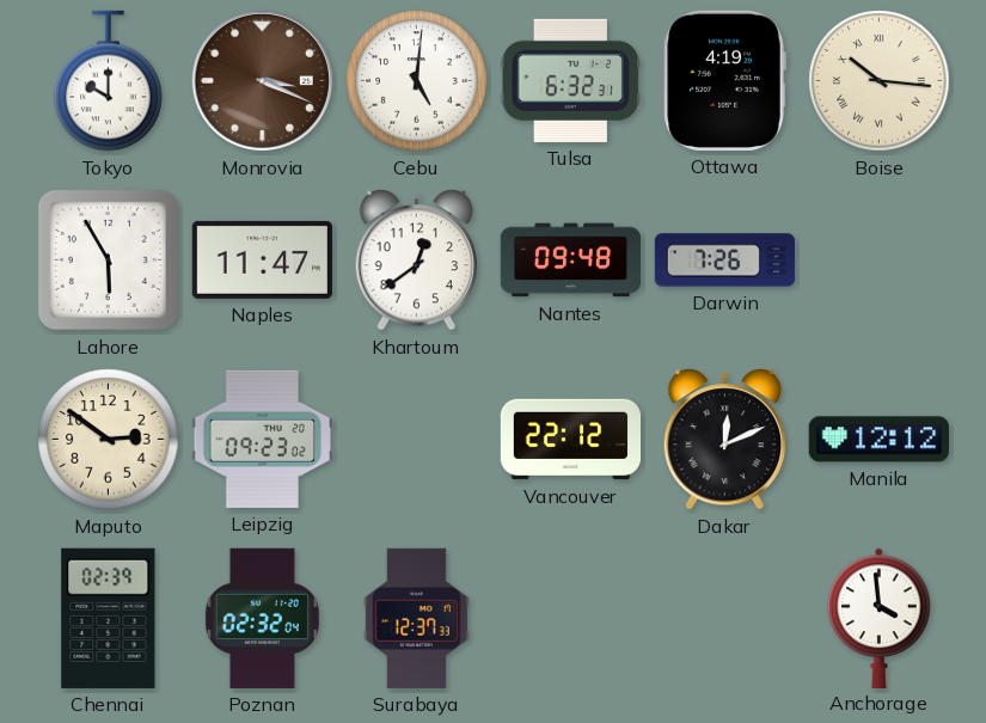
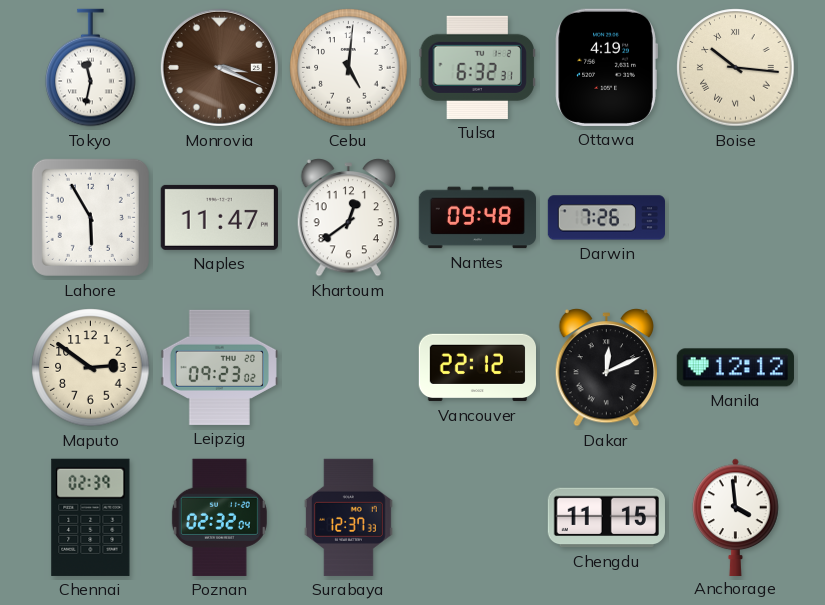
Tokyo: 10:00 -> 11:32 (91, 68)
Chengdu: none -> 11:15 (606, 518)
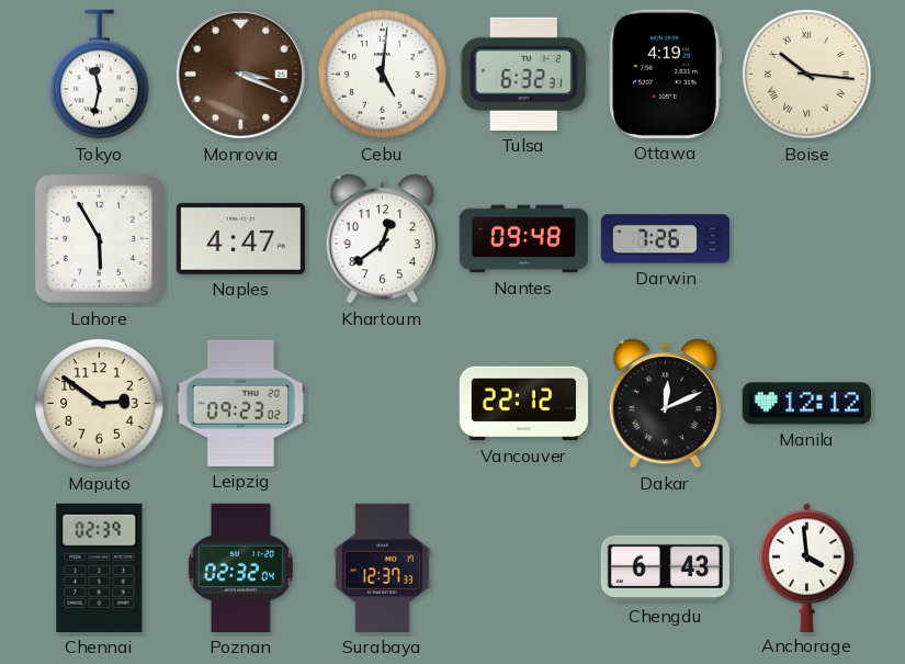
Naples: 11:47 -> 4:47 (240, 238)
Chengdu: 11:15 -> 6:43 (665, 569)
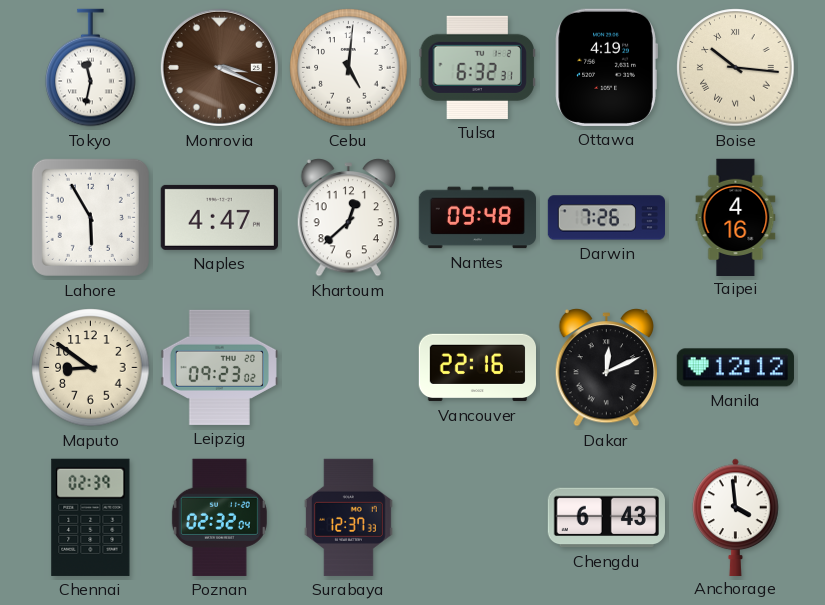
Khartoum: 12:39 -> 12:38 (348, 218)
Taipei: none -> 4:16 (736, 217)
Maputo: 2:51 -> 8:51 (91, 368)
Vancouver: 22:12 -> 22:16 (477, 368)
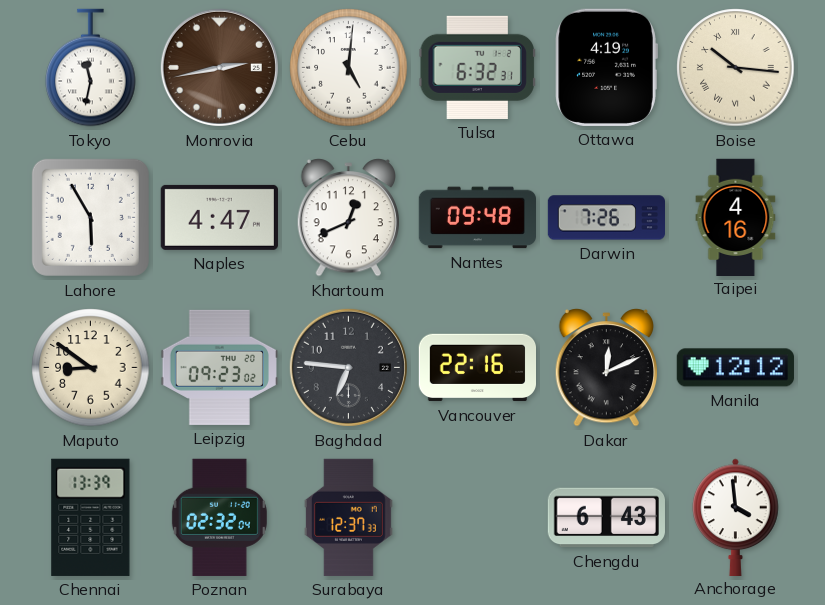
Monrovia: 3:19 -> 2:43 (219, 67)
Khartoum: 12:38 -> 12:41 (348, 218)
Baghdad: none -> 6:46 (348, 367)
Chennai: 02:39 -> 13:39 (91, 517)
